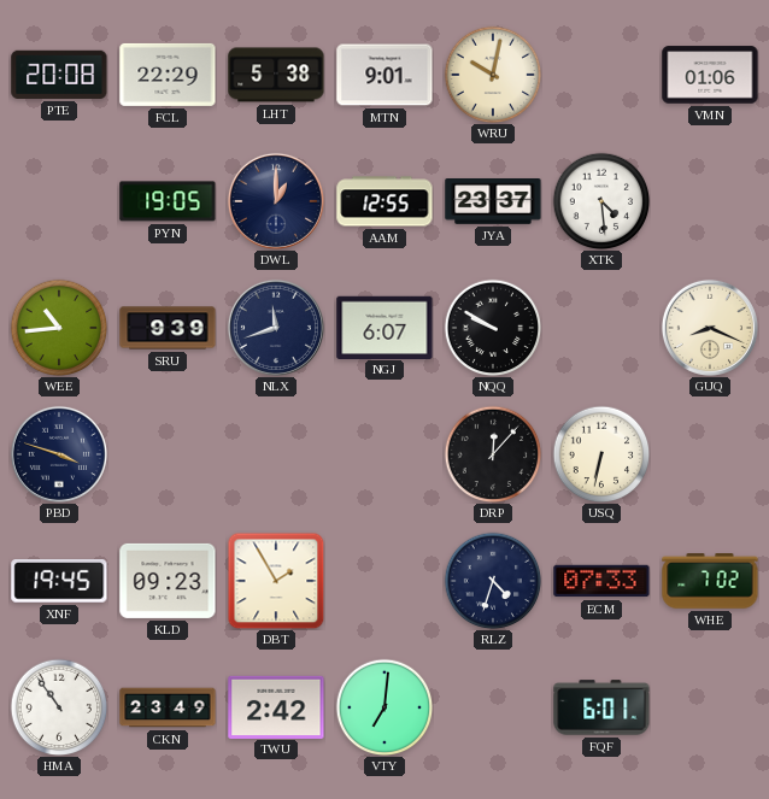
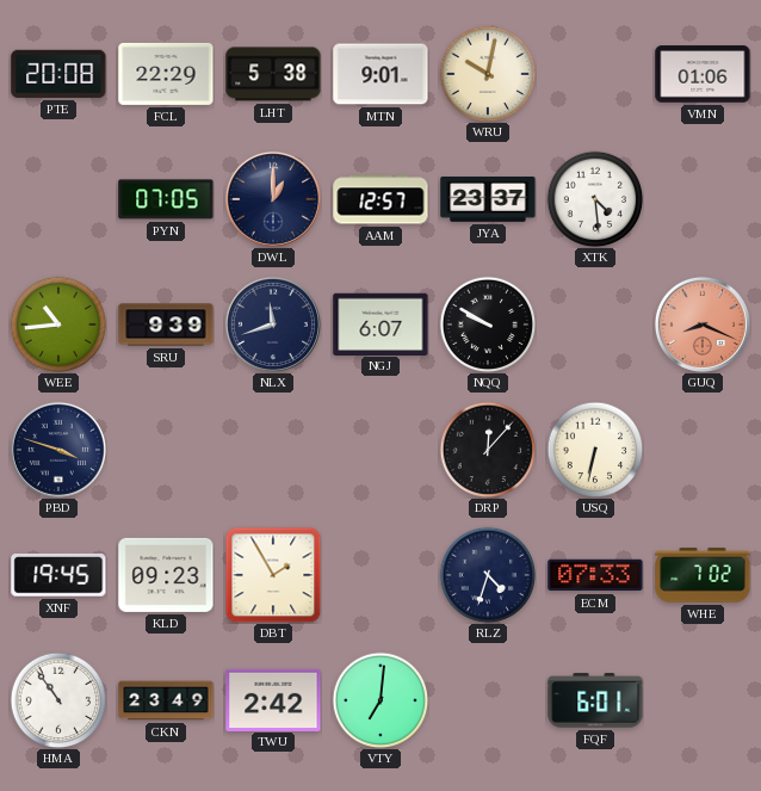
PYN: 19:05 -> 07:05 (166, 199)
AAM: 12:55 -> 12:57 (380, 199)
GUQ dial: cream -> salmon (703, 325)
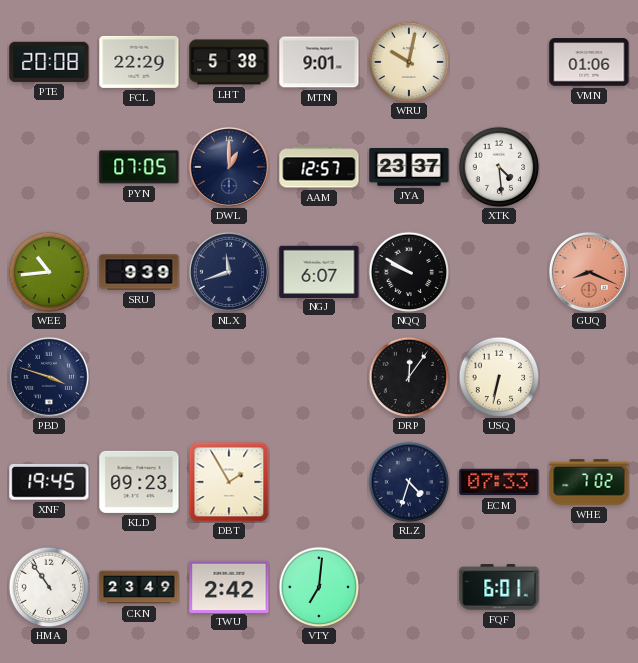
DRP: 12:07 -> 12:06 (409, 377)
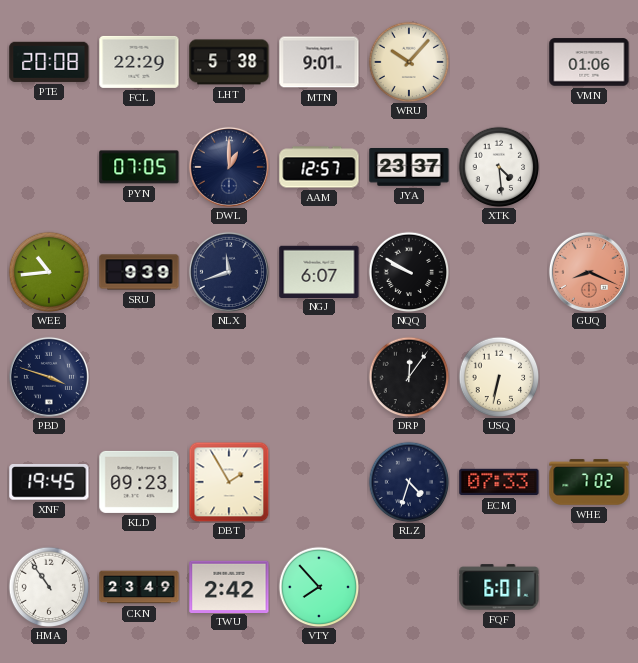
WRU: 10:02 -> 10:07 (409, 62)
VTY: 7:01 -> 7:53 (319, 587)
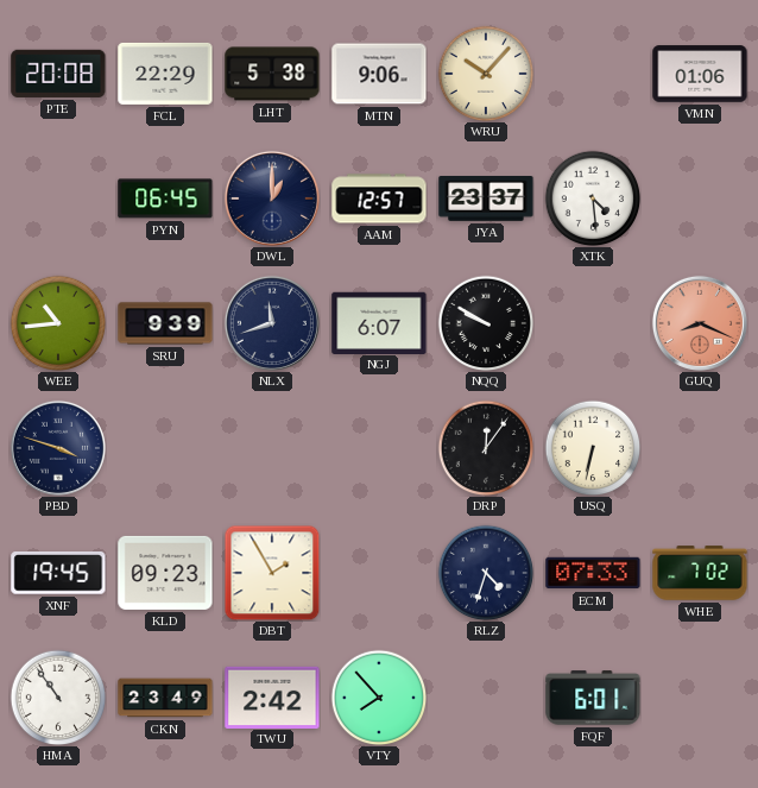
MTN: 9:01 -> 9:06 (379, 74)
PYN: 07:05 -> 06:45 (165, 198)
